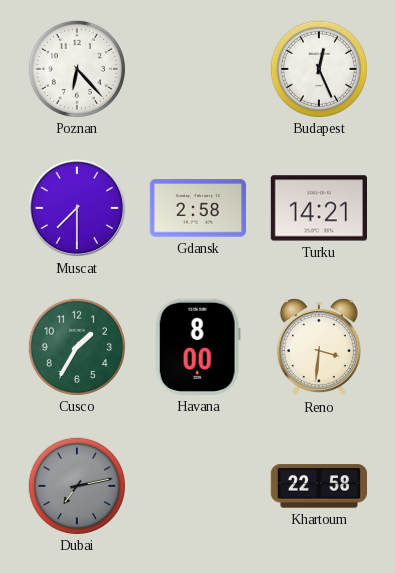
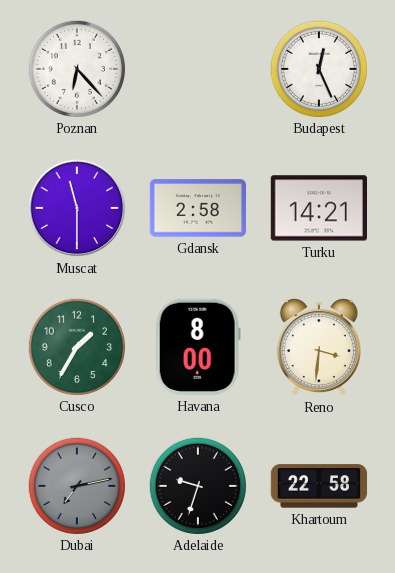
Muscat: 7:30 -> 11:30 (77, 208)
Adelaide: none -> 9:33 (197, 485)
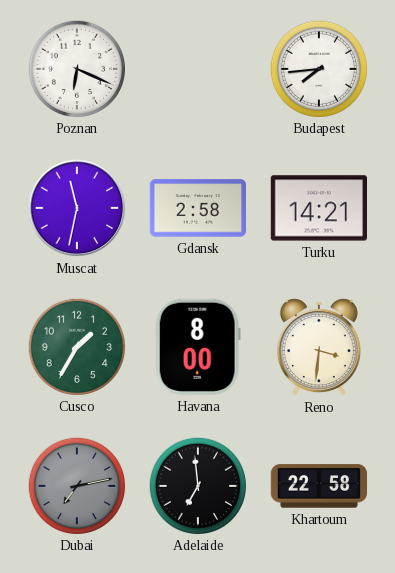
Poznan: 6:23 -> 6:19 (76, 68)
Budapest: 12:26 -> 7:44 (318, 68)
Muscat: 11:30 -> 11:32 (77, 208)
Adelaide: 9:33 -> 6:59 (197, 485)
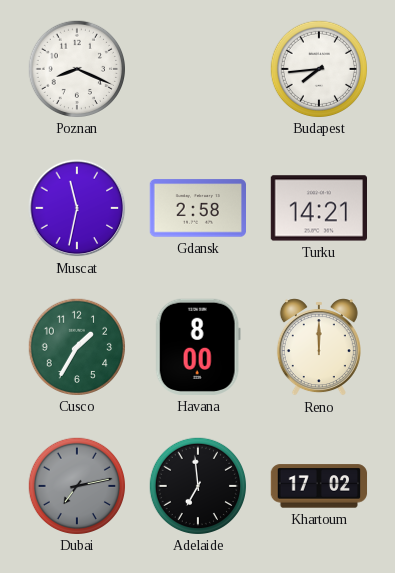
Poznan: 6:19 -> 8:19 (76, 68)
Reno: 3:31 -> 12:00 (319, 347)
Khartoum: 22:58 -> 17:02 (319, 486)
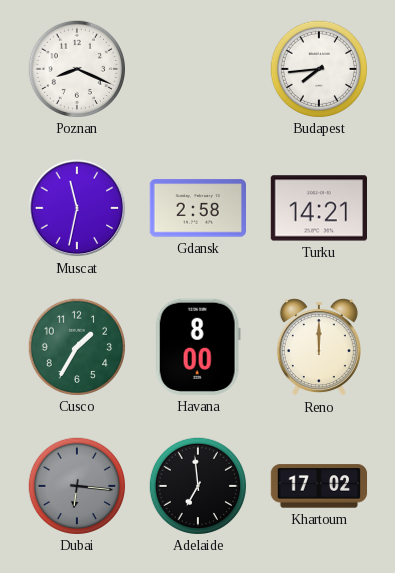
Dubai: 7:13 -> 6:16 (76, 485)
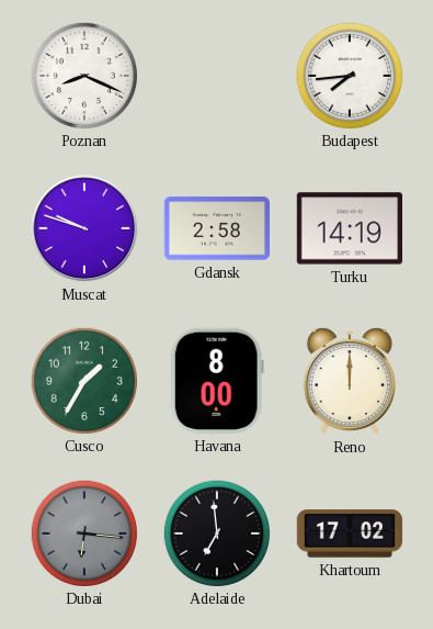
Muscat: 11:32 -> 9:48 (84, 228)
Turku: 14:21 -> 14:19 (349, 228)
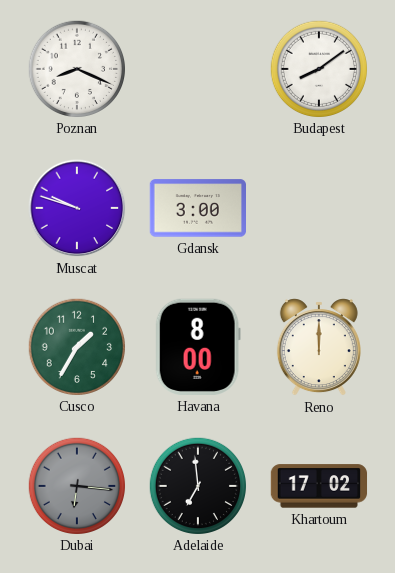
Budapest: 7:44 -> 8:09 (318, 68)
Gdansk: 2:58 -> 3:00 (197, 208)
Turku: 14:19 -> none (349, 228)
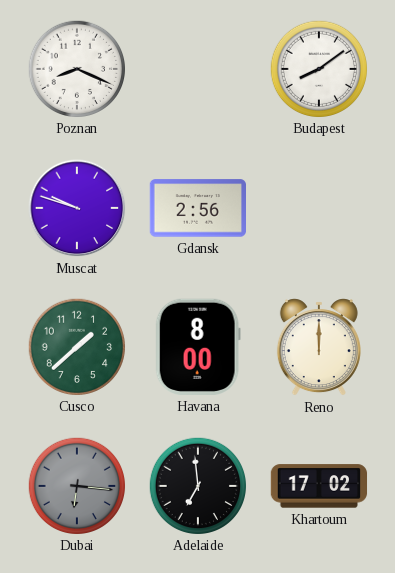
Gdansk: 3:00 -> 2:56 (197, 208)
Cusco: 1:35 -> 1:38 (76, 346)
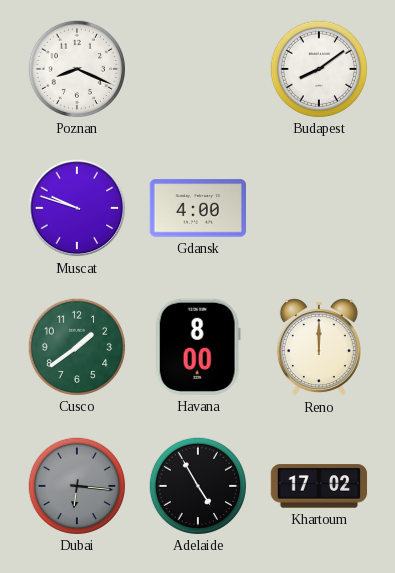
Gdansk: 2:56 -> 4:00 (197, 208)
Cusco: 1:38 -> 1:39 (76, 346)
Adelaide: 6:59 -> 4:55 (197, 485)
